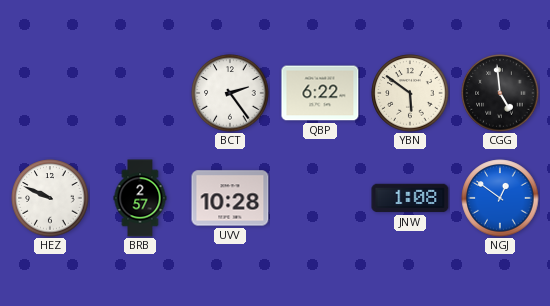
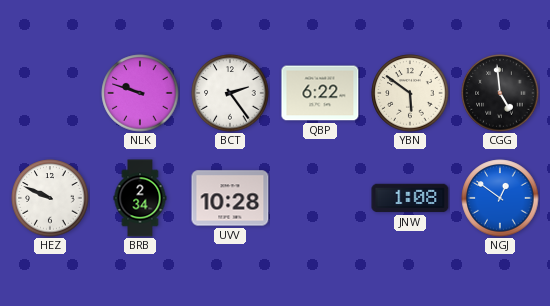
NLK: none -> 9:48 (140, 93)
BRB: 2:57 -> 2:34 (140, 198)
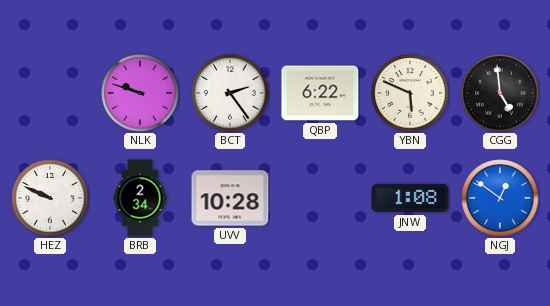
YBN: 5:51 -> 5:49 (410, 93)
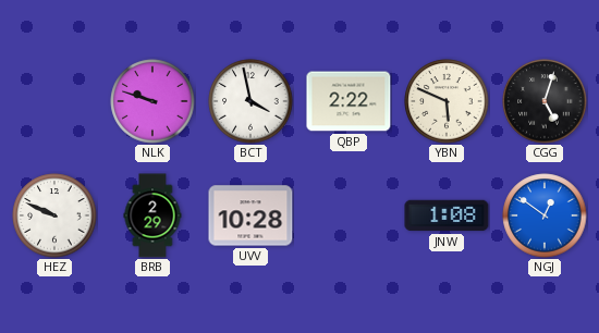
BCT: 2:24 -> 3:58 (250, 101)
QBP: 6:22 -> 2:22 (349, 101)
CGG: 4:59 -> 5:03 (545, 101)
BRB: 2:34 -> 2:29 (152, 215)
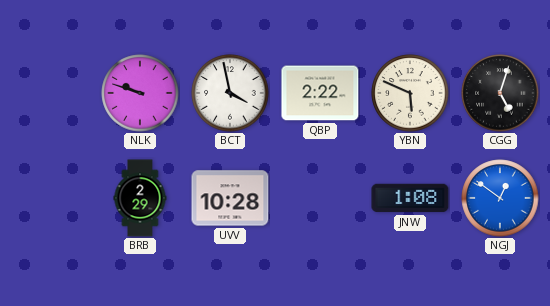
HEZ: 9:49 -> none (54, 215)
